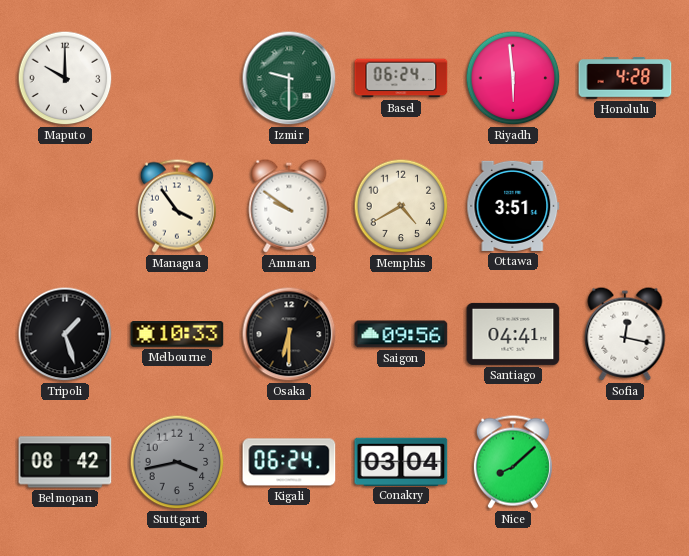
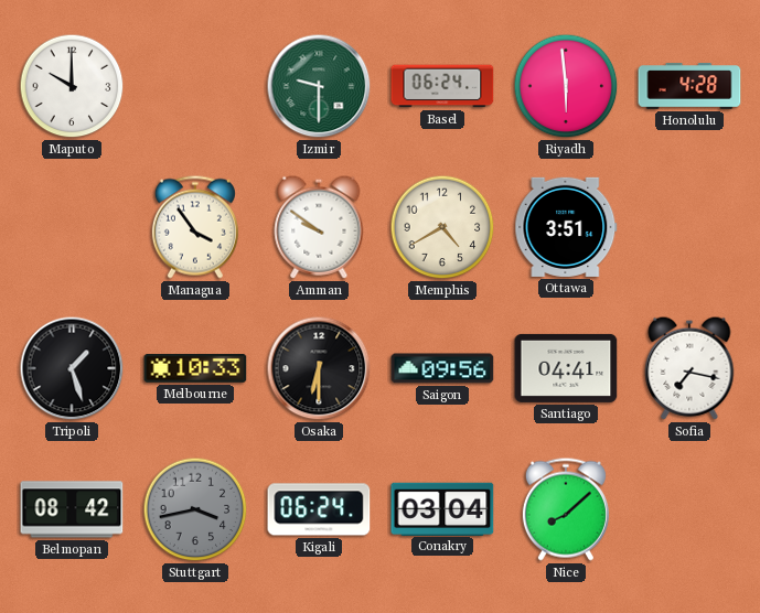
Sofia: 12:17 -> 7:17 (689, 368)
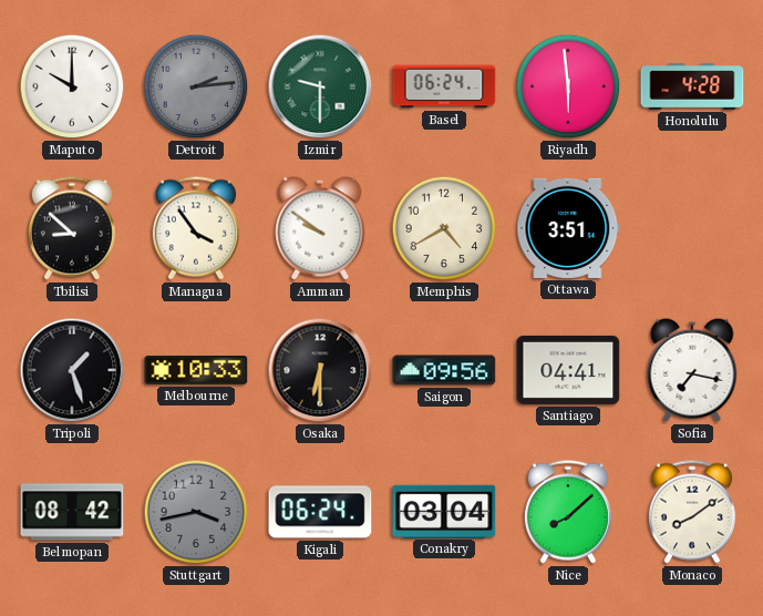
Detroit: none -> 2:14 (196, 86)
Tbilisi: none -> 8:52 (72, 228)
Monaco: none -> 8:09 (692, 512)
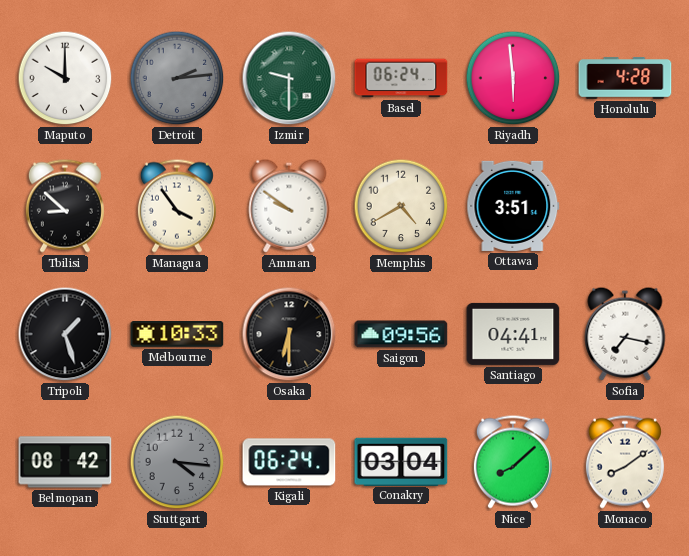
Stuttgart: 3:43 -> 4:16 (177, 462)
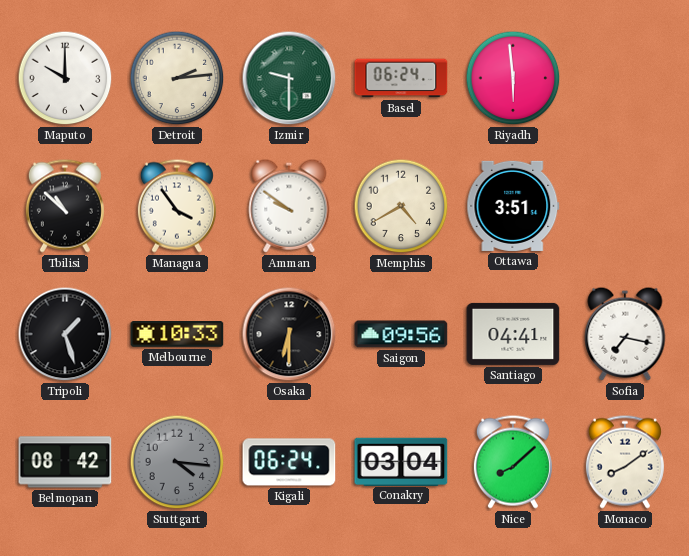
Detroit dial: grey -> cream (177, 78)
Honolulu: 4:28 -> none (625, 78)
Tbilisi: 8:52 -> 10:52 (65, 206)
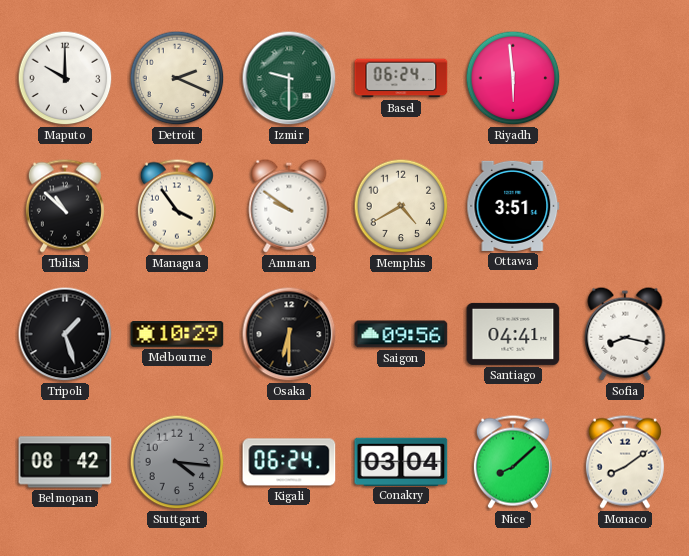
Detroit: 2:14 -> 2:19 (177, 78)
Melbourne: 10:33 -> 10:29 (177, 335)
Sofia: 7:17 -> 8:17 (625, 334)
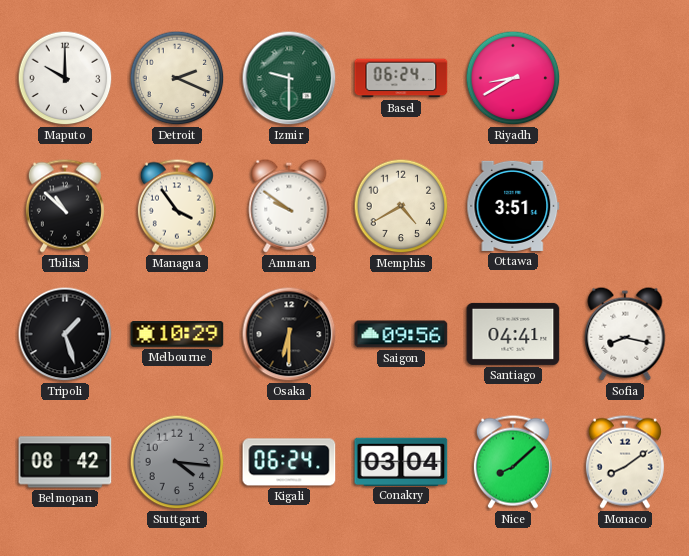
Riyadh: 5:59 -> 8:40 (513, 78)
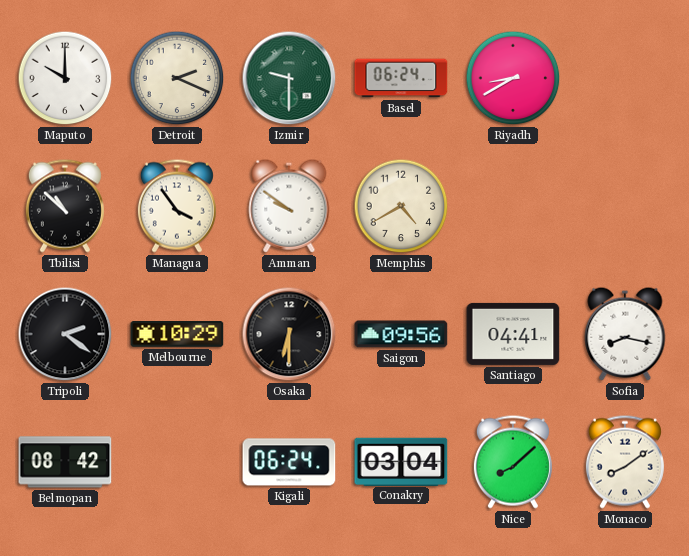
Ottawa: 3:51 -> none (513, 206)
Tripoli: 1:27 -> 2:21 (65, 334)
Stuttgart: 4:16 -> none (177, 462)
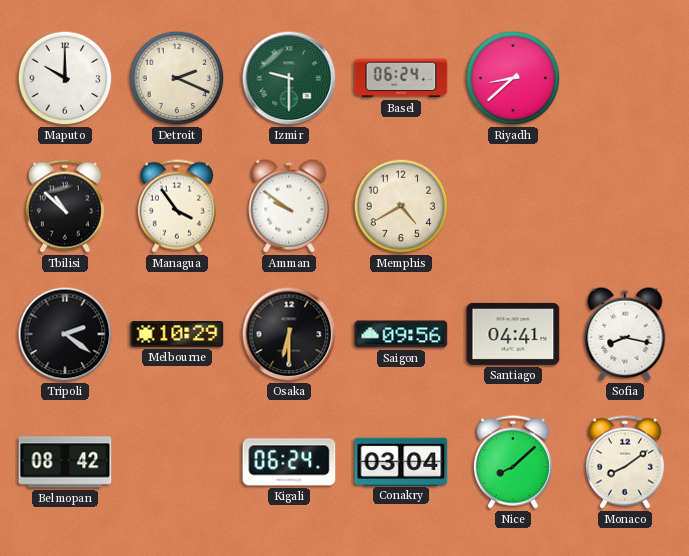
Riyadh: 8:40 -> 8:38 (513, 78)
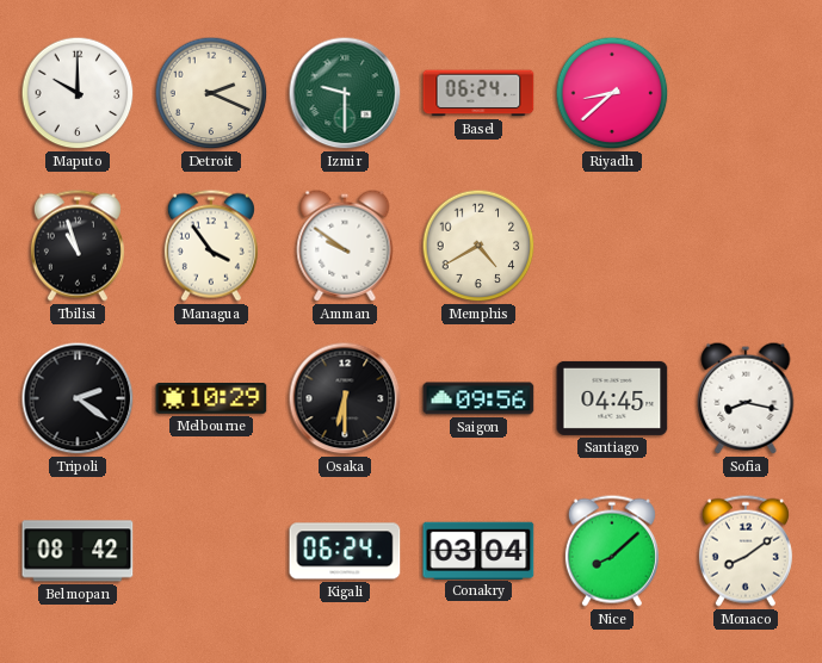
Tbilisi: 10:52 -> 10:57 (78, 246)
Santiago: 04:41 -> 04:45 (612, 398)
